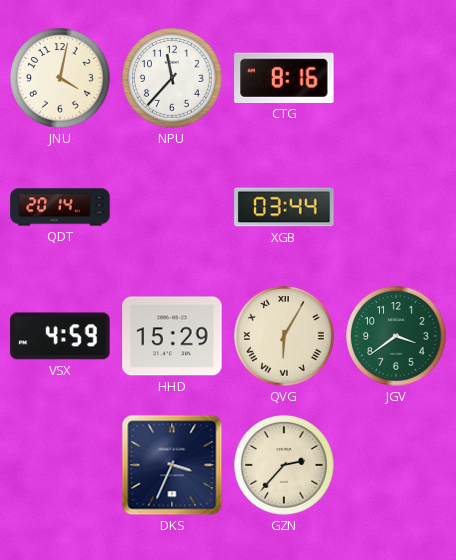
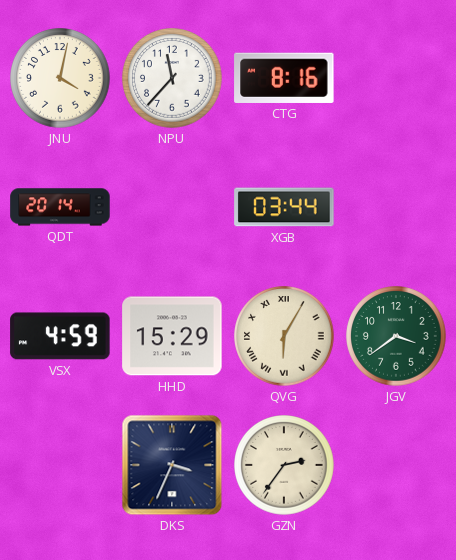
GZN: 2:37 -> 2:36 (284, 465)
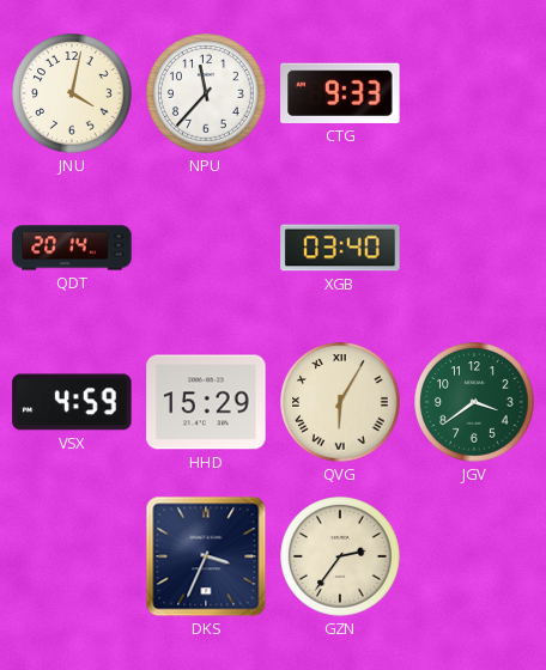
CTG: 8:16 -> 9:33 (340, 93)
XGB: 03:44 -> 03:40 (340, 248)
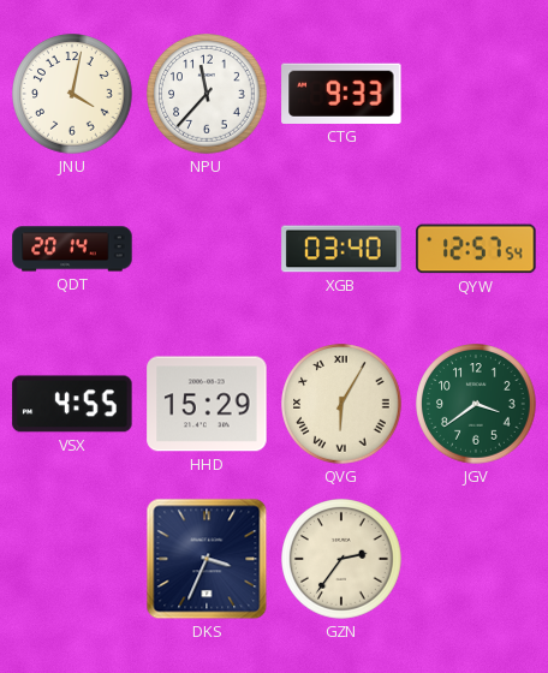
QYW: none -> 12:57 (476, 249)
VSX: 4:59 -> 4:55 (72, 404)
